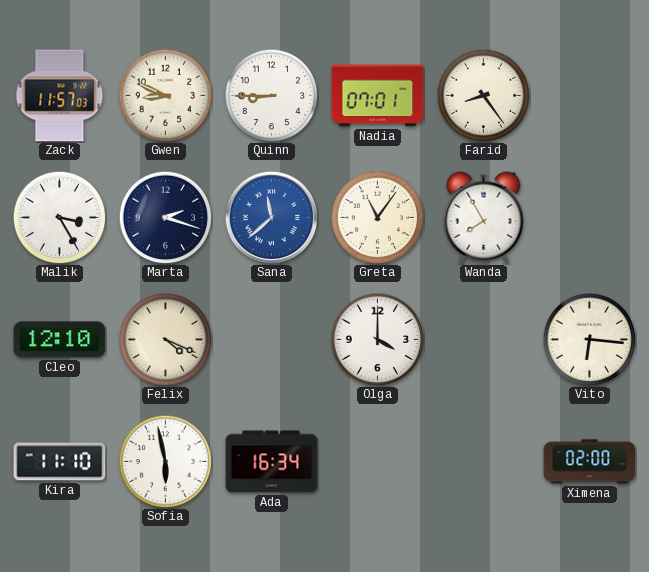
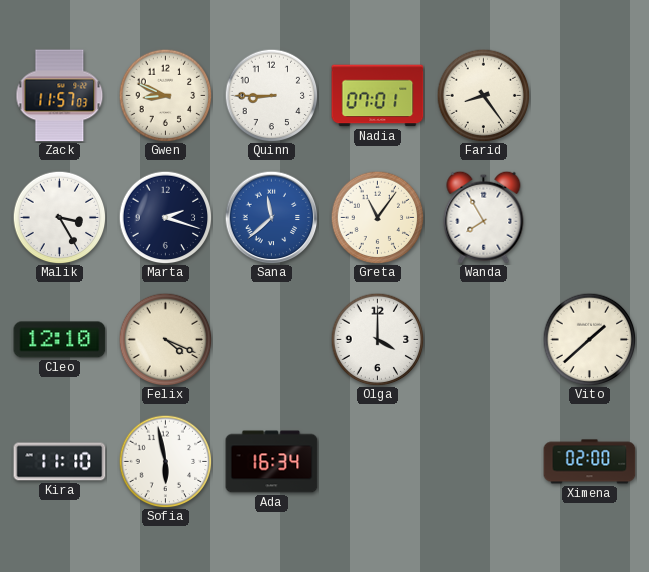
Vito: 6:16 -> 1:38 (589, 339)
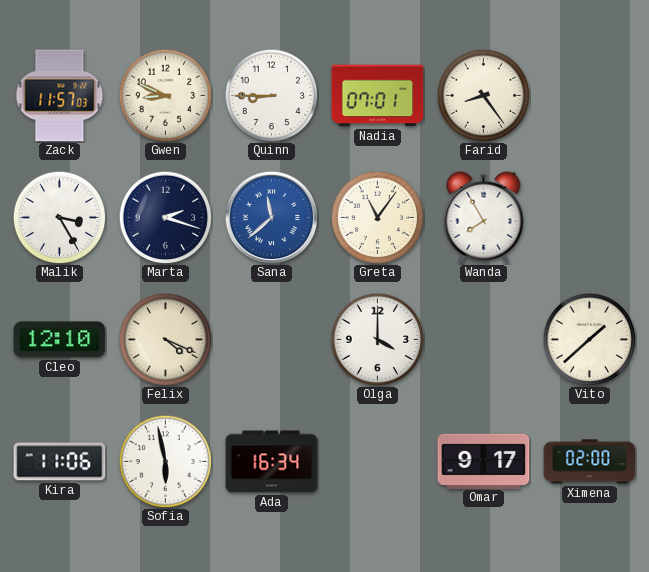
Kira: 11:10 -> 11:06 (60, 462)
Omar: none -> 9:17 (484, 461)
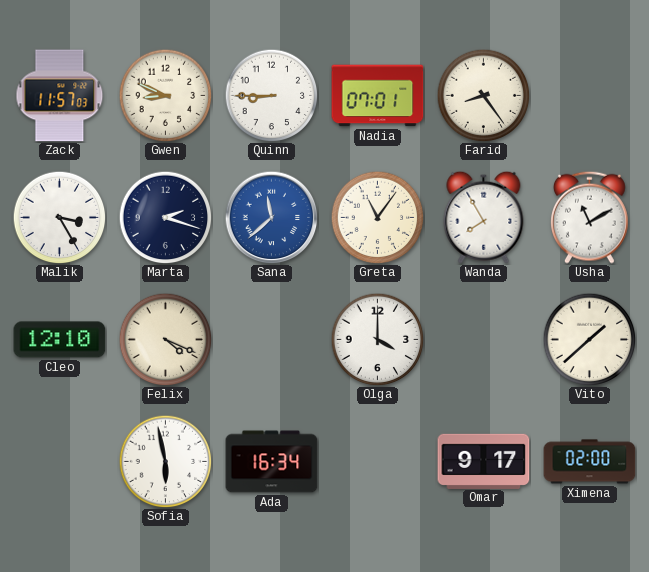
Usha: none -> 11:10 (590, 217)
Kira: 11:06 -> none (60, 462)
